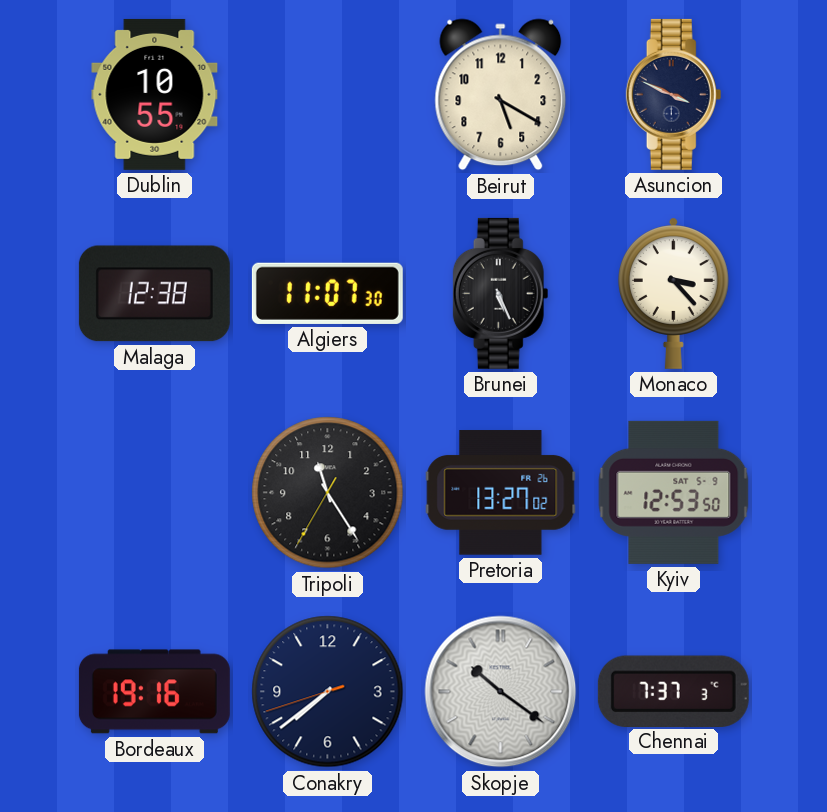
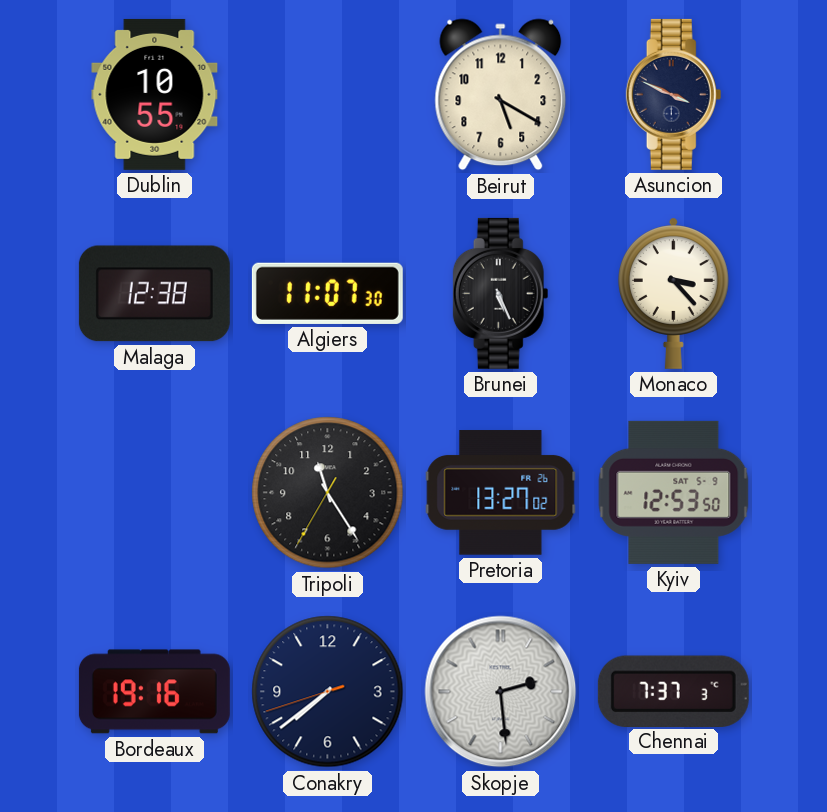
Skopje: 10:21 -> 2:29 (501, 692)
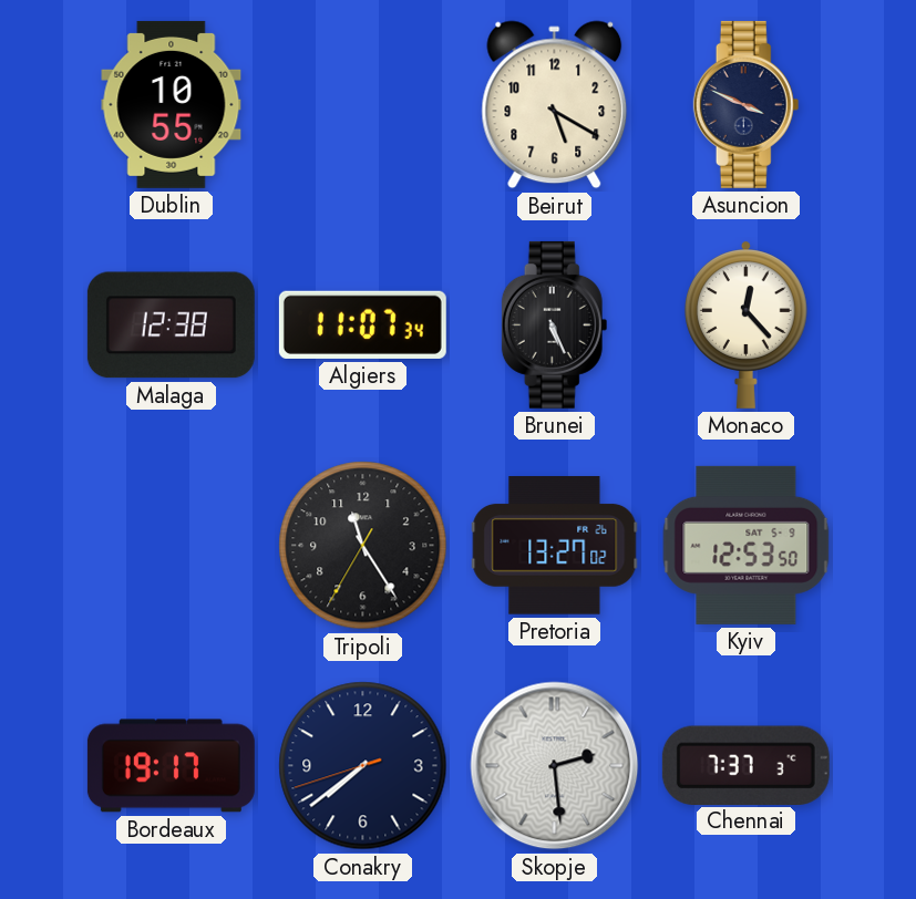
Algiers: 11:07:30 -> 11:07:34 (362, 324)
Monaco: 3:23 -> 12:23 (745, 324)
Bordeaux: 19:16 -> 19:17 (171, 766)
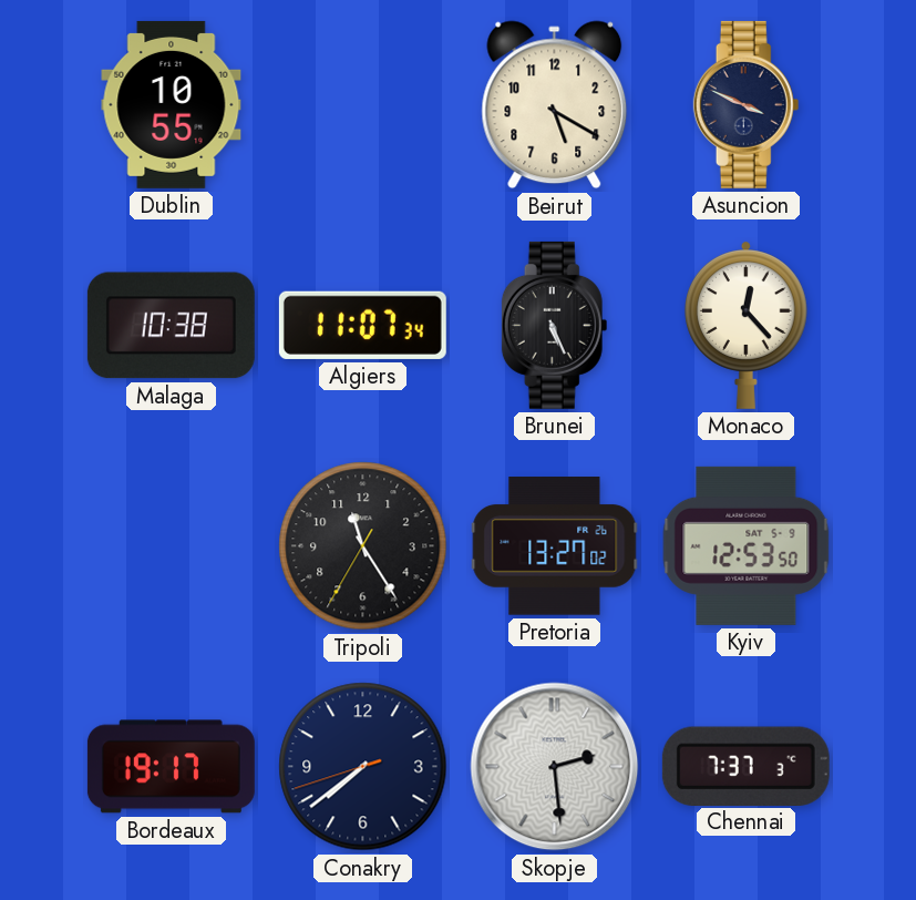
Malaga: 12:38 -> 10:38 (171, 326)
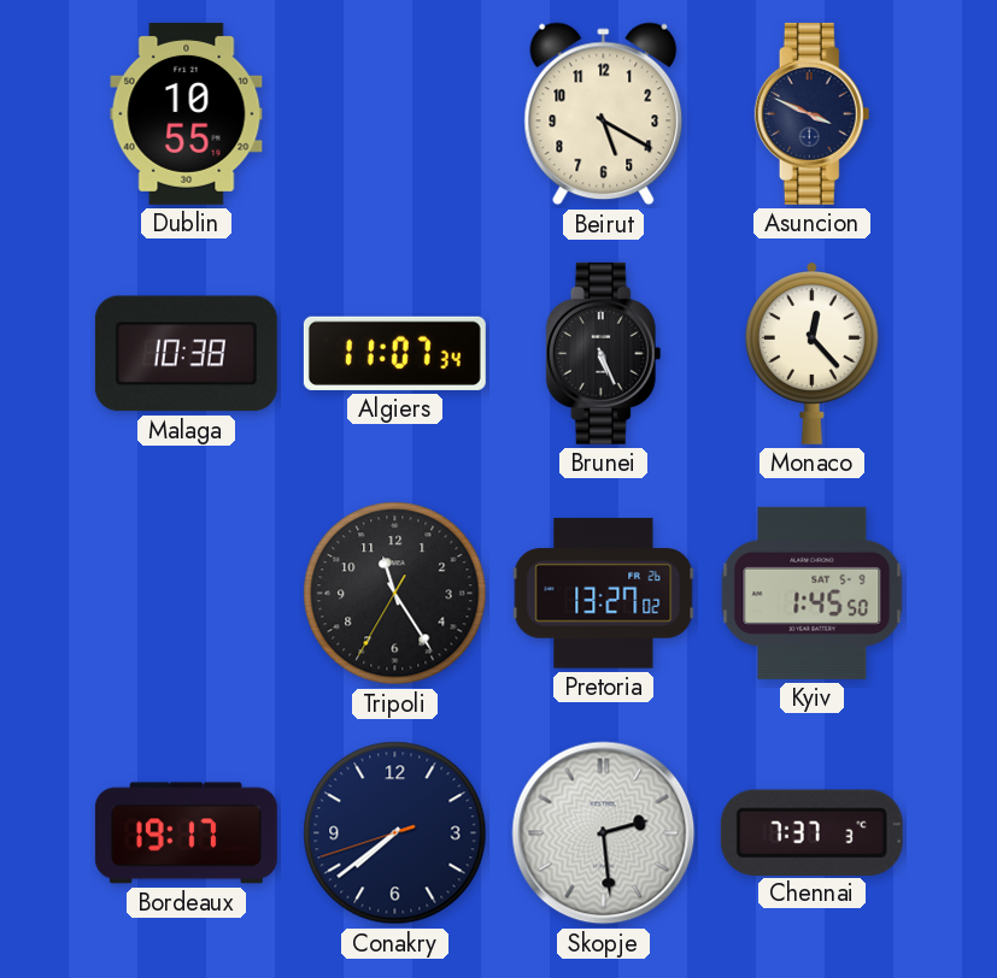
Kyiv: 12:53 -> 1:45 (813, 593)
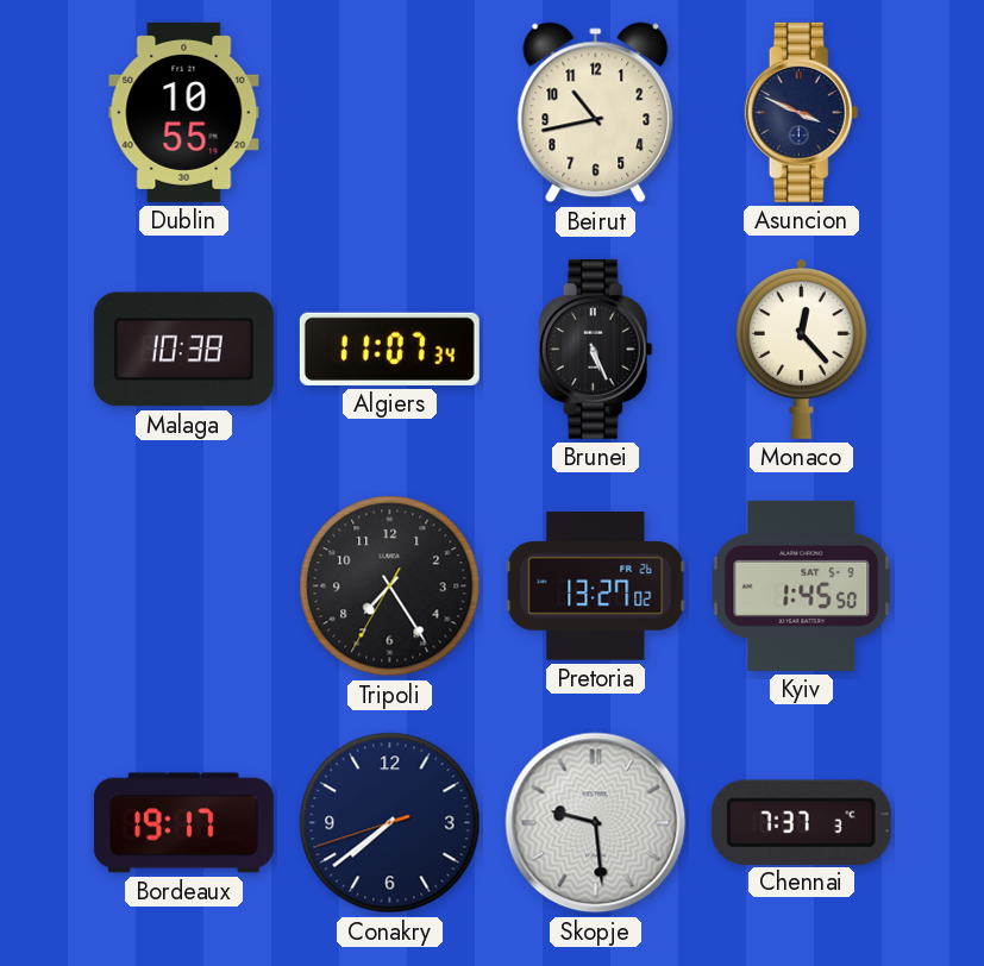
Beirut: 5:20 -> 10:43 (596, 113)
Tripoli: 11:24 -> 7:24 (390, 586)
Skopje: 2:29 -> 9:29 (596, 823)
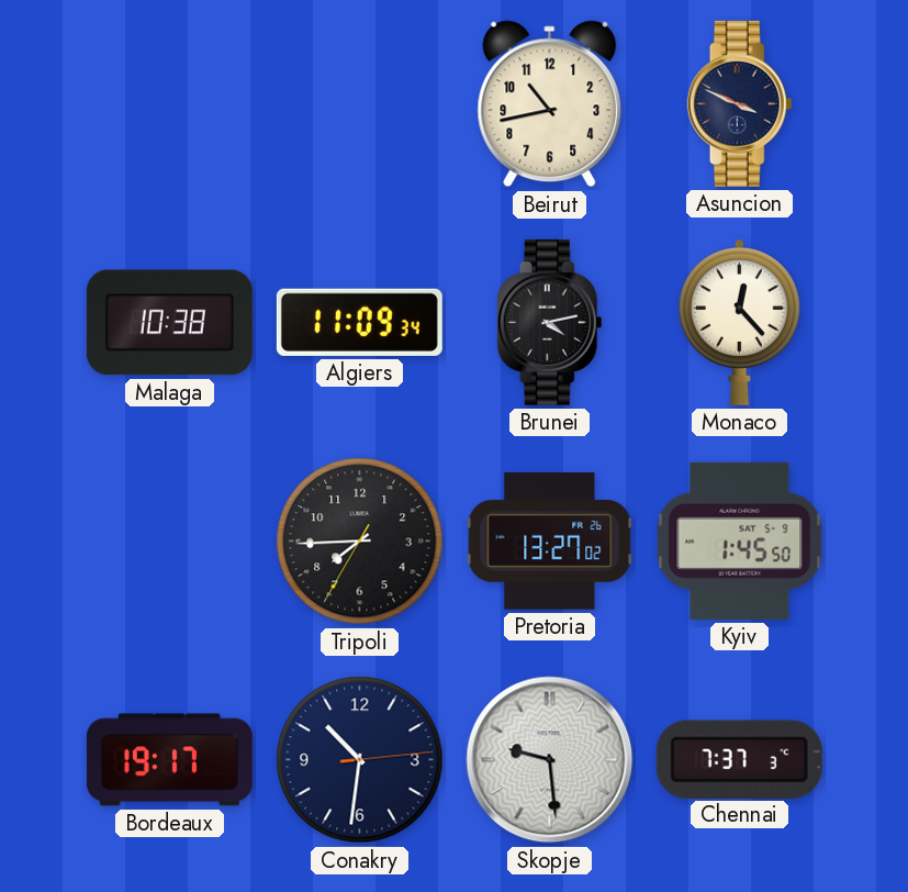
Dublin: 10:55 -> none (184, 112)
Algiers: 11:07 -> 11:09 (359, 322)
Brunei: 5:26 -> 4:13 (550, 322)
Tripoli: 7:24 -> 7:44 (360, 542)
Conakry: 7:38 -> 10:31 (360, 760)
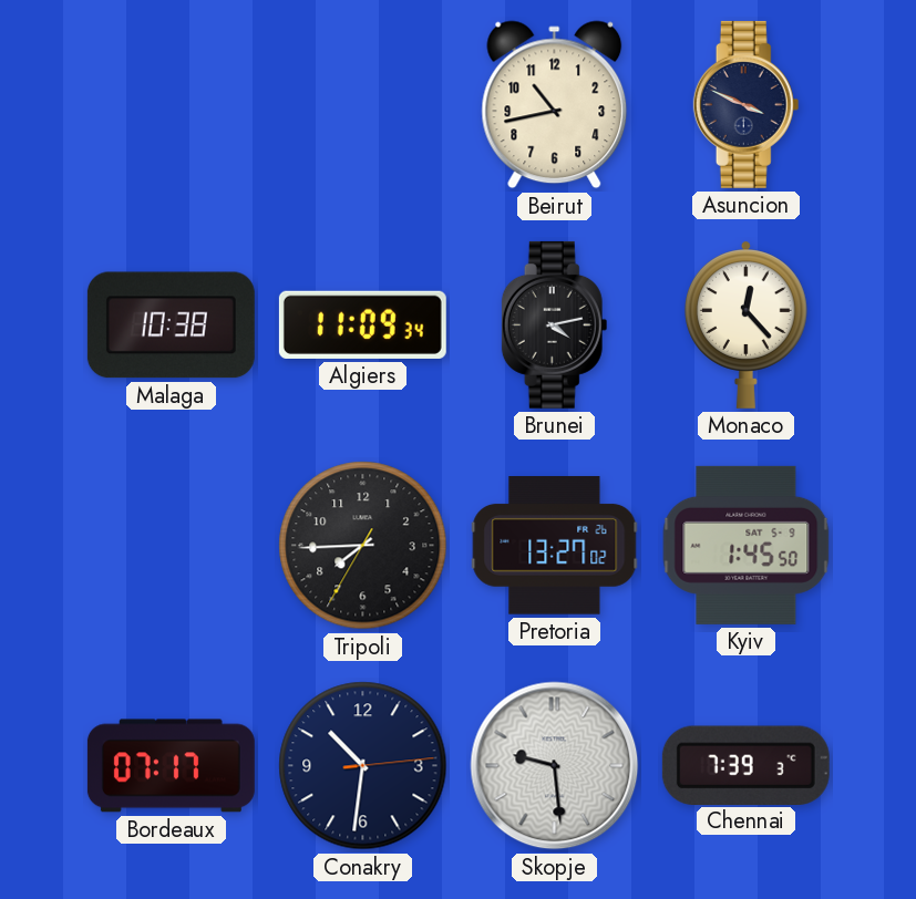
Bordeaux: 19:17 -> 07:17 (171, 766)
Chennai: 7:37 -> 7:39 (745, 765)
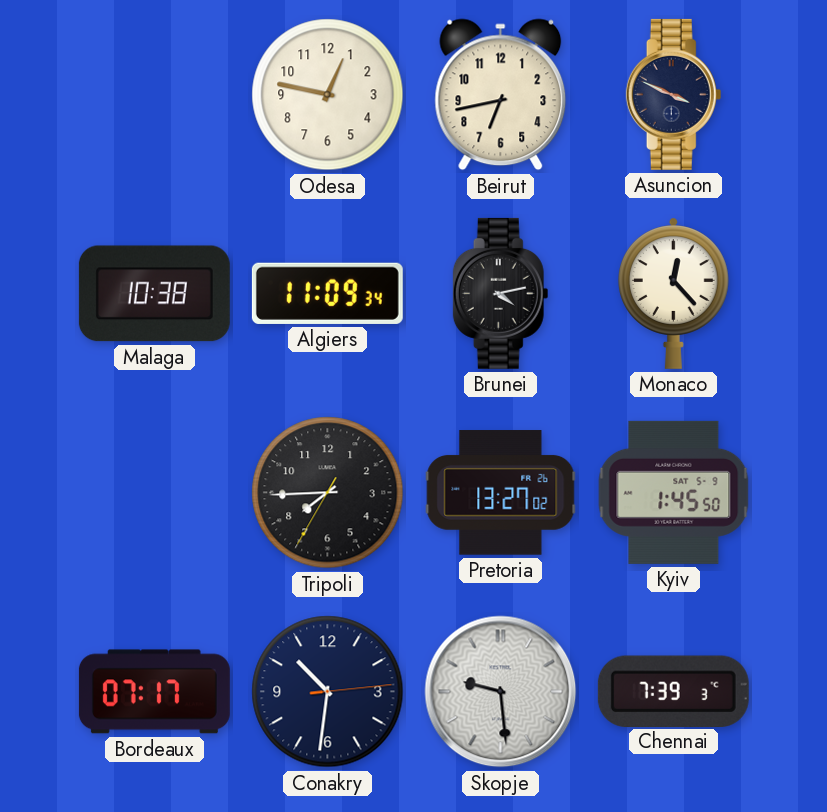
Odesa: none -> 12:47 (328, 95)
Beirut: 10:43 -> 6:43 (501, 95)
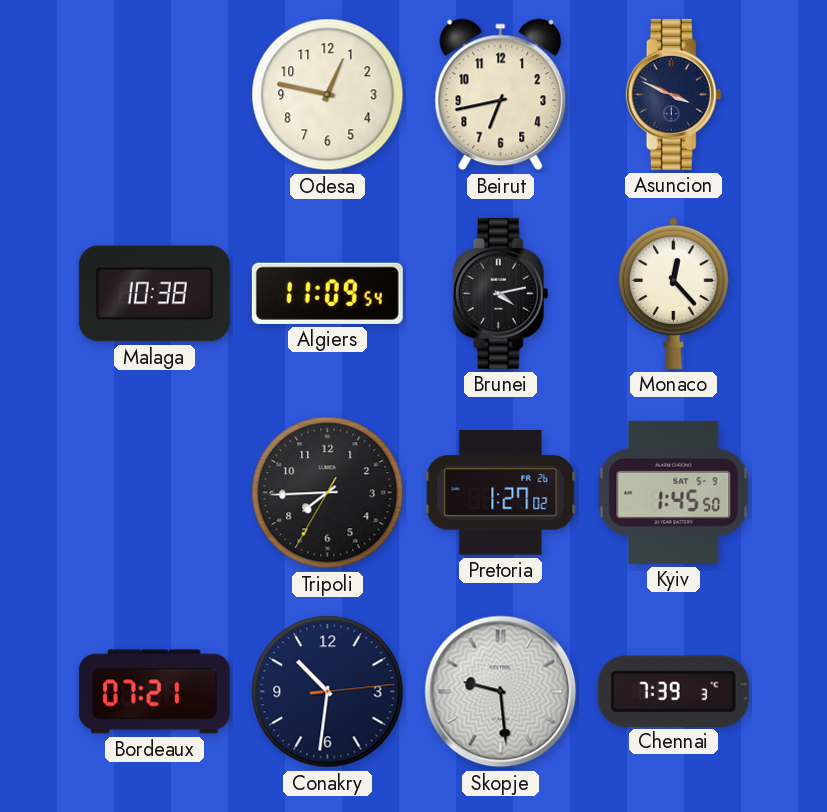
Algiers: 11:09:34 -> 11:09:54 (327, 293)
Pretoria: 13:27 -> 1:27 (501, 493)
Bordeaux: 07:17 -> 07:21 (154, 692)
